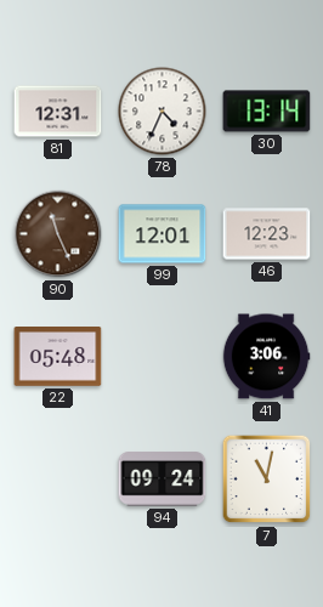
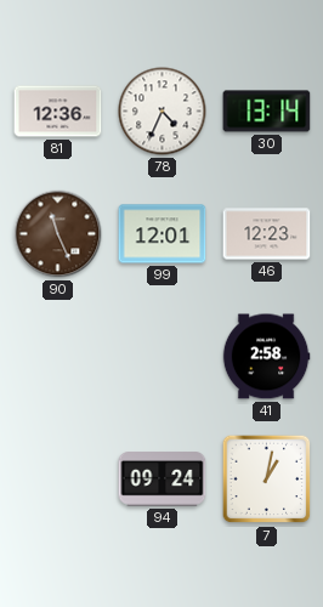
81: 12:31 -> 12:36 (58, 112)
22: 05:48 -> none (58, 357)
41: 3:06 -> 2:58 (266, 357)
7: 11:02 -> 1:02 (267, 480)
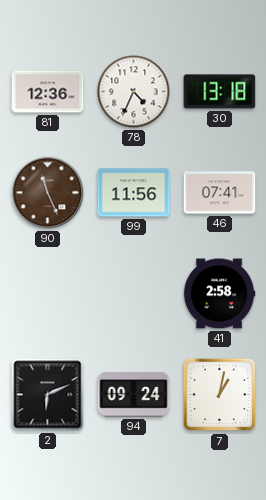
30: 13:14 -> 13:18 (220, 92)
99: 12:01 -> 11:56 (134, 193)
46: 12:23 -> 07:41 (220, 193)
2: none -> 6:11 (48, 395)
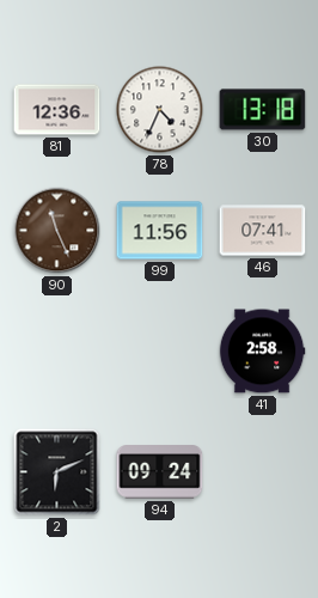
7: 1:02 -> none (220, 395)
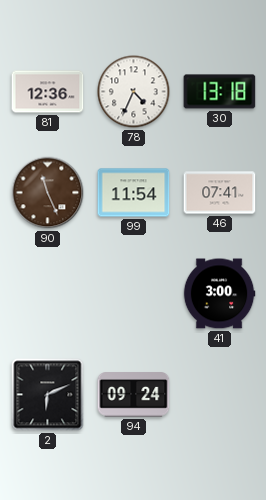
99: 11:56 -> 11:54 (134, 193)
41: 2:58 -> 3:00 (219, 294)
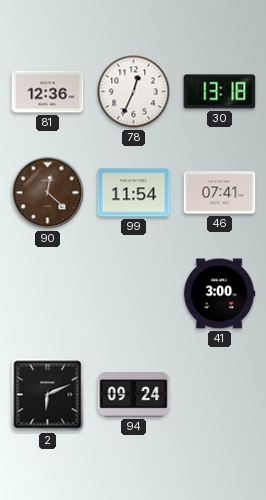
78: 4:34 -> 12:34 (134, 92)
90: 11:26 -> 12:22 (48, 193)
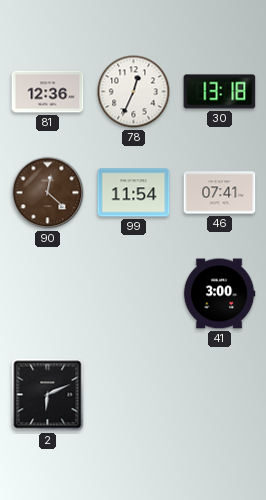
94: 09:24 -> none (134, 395)
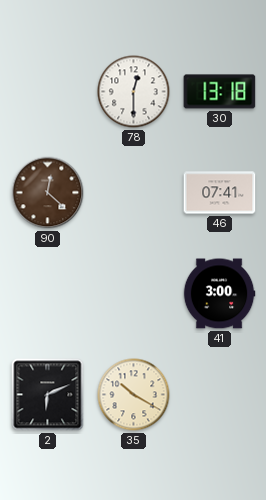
81: 12:36 -> none (48, 92)
78: 12:34 -> 12:30 (134, 92)
99: 11:54 -> none (134, 193)
35: none -> 10:20 (134, 395)
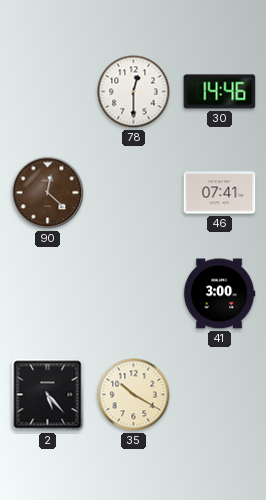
30: 13:18 -> 14:46 (220, 92)
2: 6:11 -> 5:23 (48, 395)
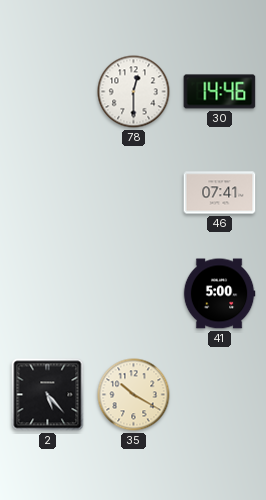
90: 12:22 -> none (48, 193)
41: 3:00 -> 5:00 (219, 294)
